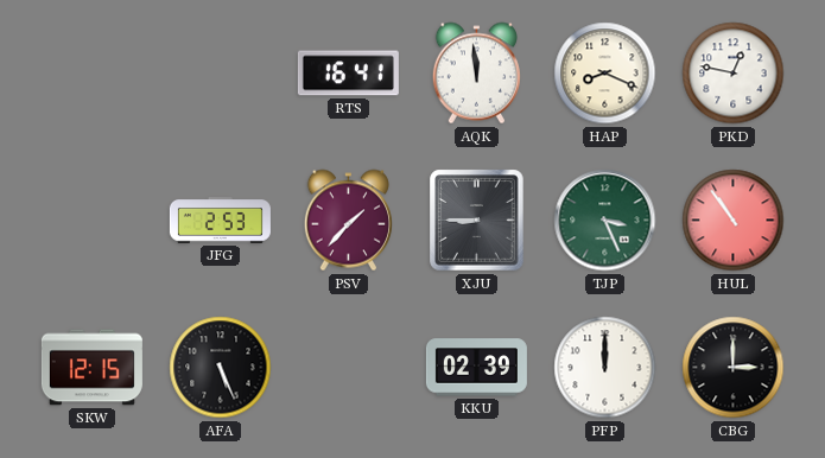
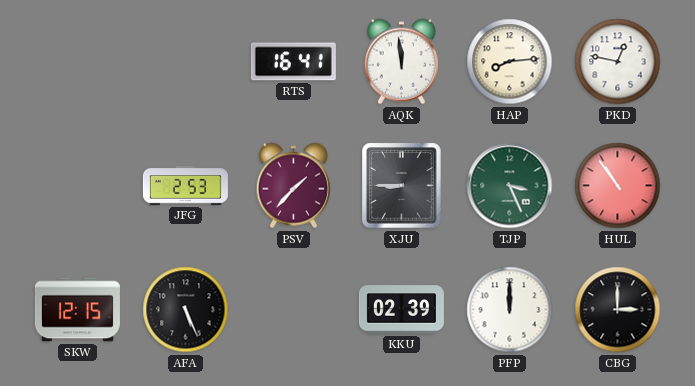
HAP: 8:19 -> 8:14 (510, 62)
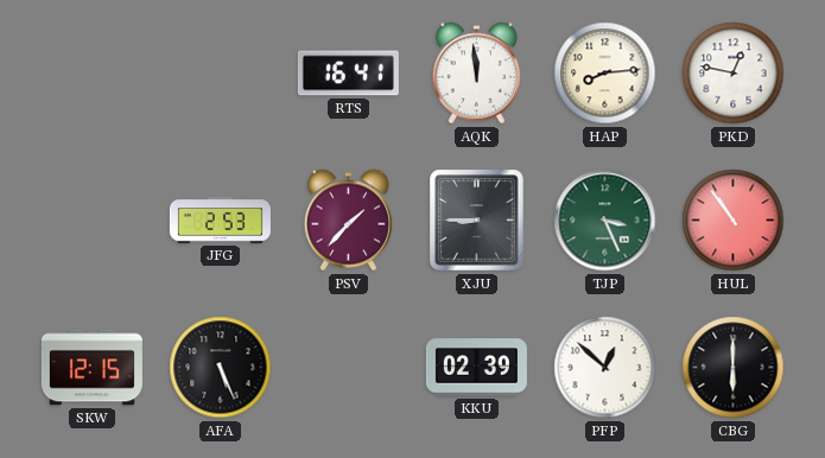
PFP: 12:00 -> 12:52 (605, 368)
CBG: 3:00 -> 6:00 (734, 368)
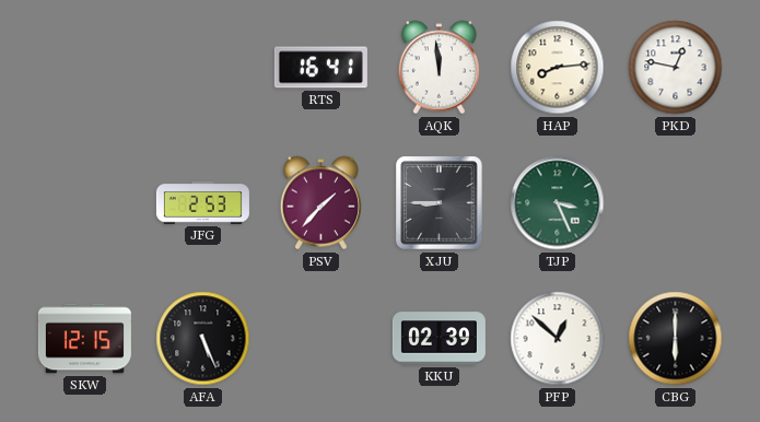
HUL: 10:54 -> none (734, 221)
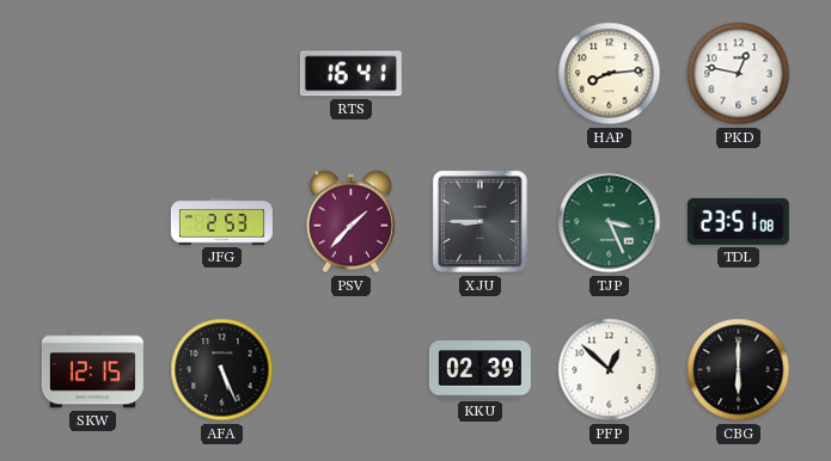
AQK: 11:59 -> none (439, 68)
TDL: none -> 23:51 (738, 221)
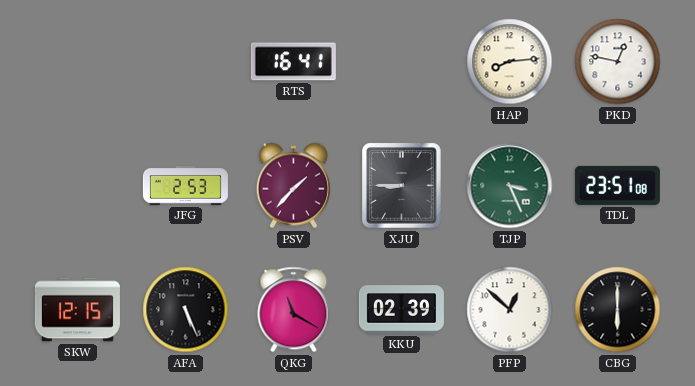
QKG: none -> 11:20 (294, 310)
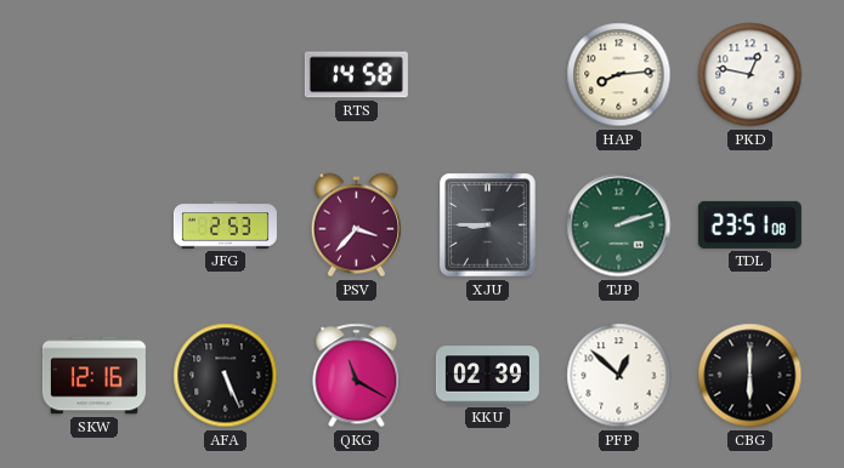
RTS: 16:41 -> 14:58 (356, 75)
PSV: 1:37 -> 3:37 (356, 226)
TJP: 3:26 -> 2:12 (619, 226)
SKW: 12:15 -> 12:16 (94, 376)
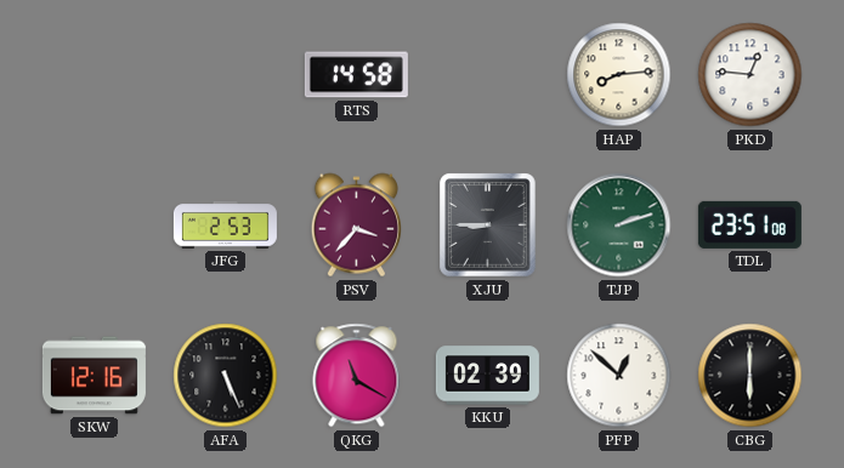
PKD: 12:47 -> 12:46 (750, 75)
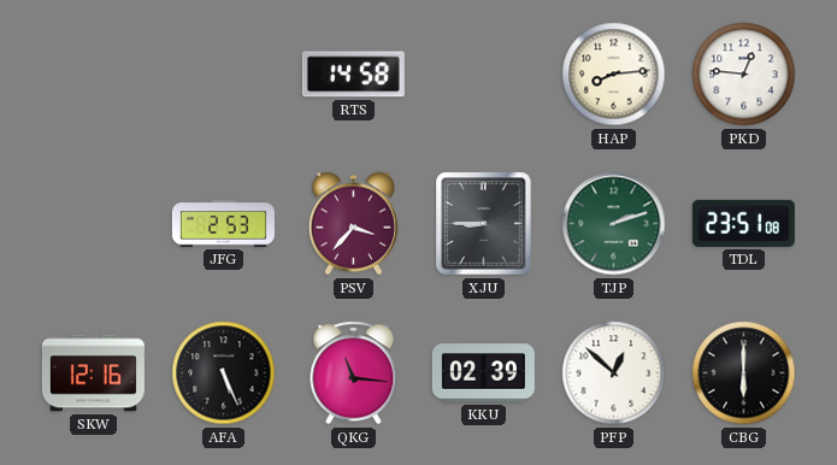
QKG: 11:20 -> 11:16 (354, 373)
